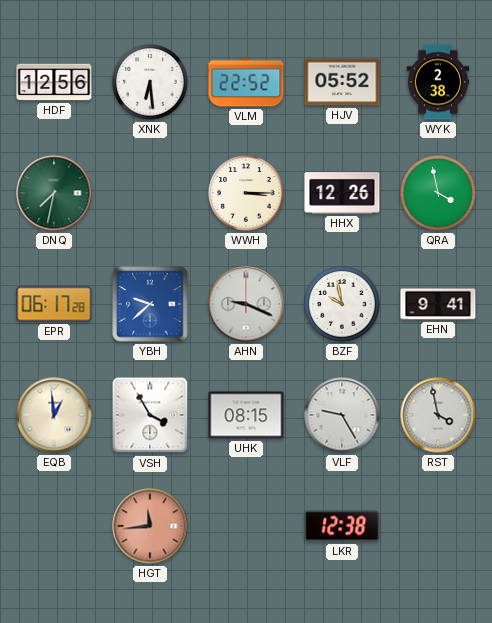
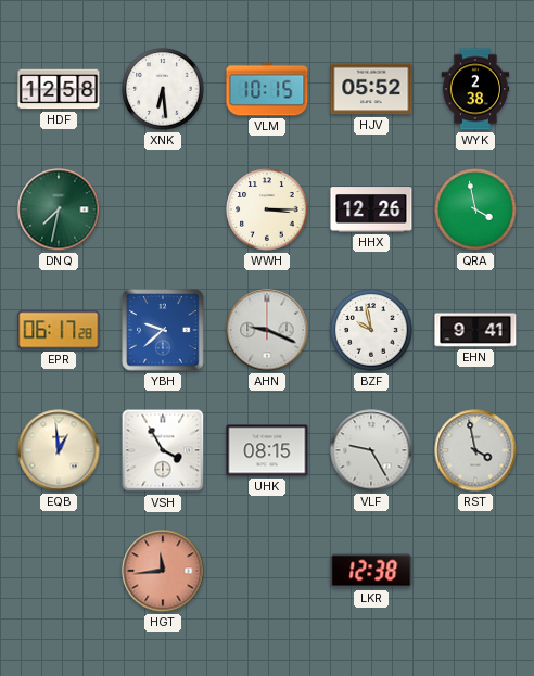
HDF: 12:56 -> 12:58 (59, 89)
VLM: 22:52 -> 10:15 (267, 89)
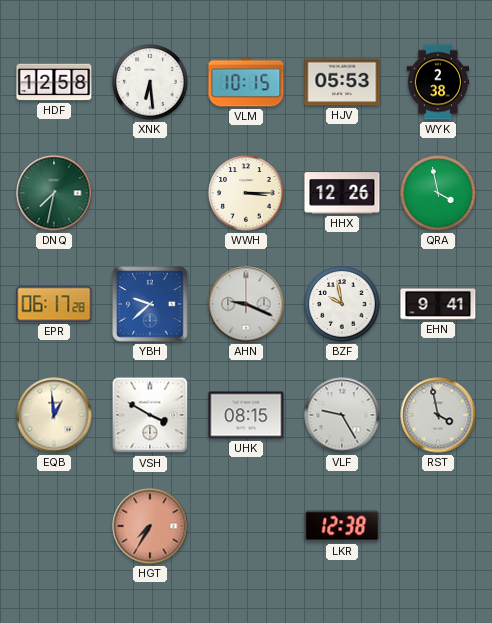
HJV: 05:52 -> 05:53 (342, 82)
VSH: 3:55 -> 3:50 (150, 415)
HGT: 11:44 -> 7:35 (150, 526)
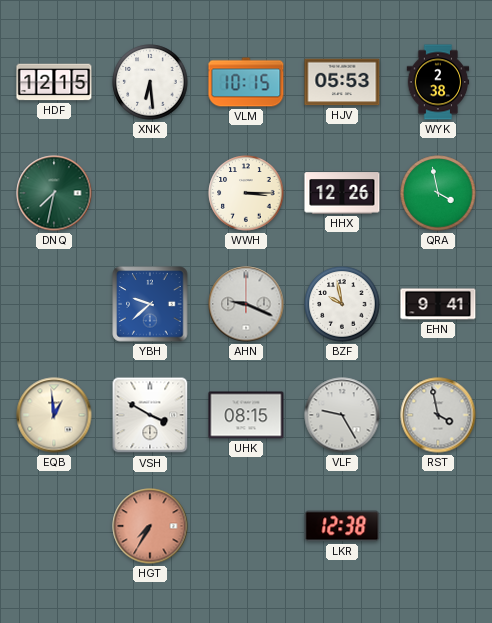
HDF: 12:58 -> 12:15 (54, 82)
EPR: 06:17 -> none (54, 304)
